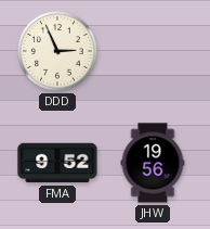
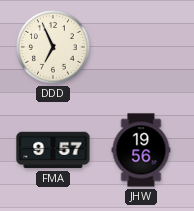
DDD: 2:56 -> 6:56 (53, 47)
FMA: 9:52 -> 9:57 (53, 150)
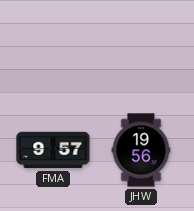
DDD: 6:56 -> none (53, 47)
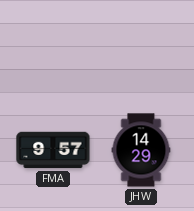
JHW: 19:56 -> 14:29 (141, 150)
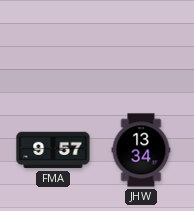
JHW: 14:29 -> 13:34 (141, 150)
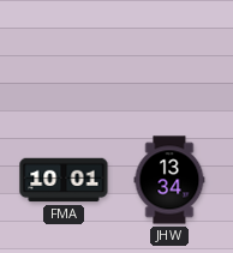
FMA: 9:57 -> 10:01 (64, 180)
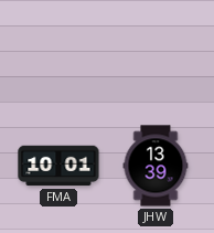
JHW: 13:34 -> 13:39 (156, 166)
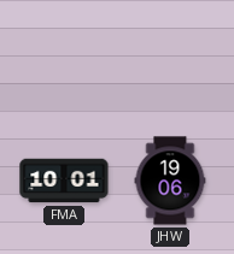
JHW: 13:39 -> 19:06 (170, 181)
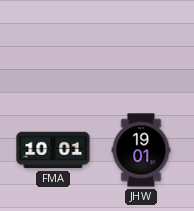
JHW: 19:06 -> 19:01 (141, 150)
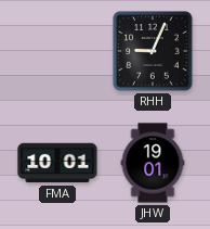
RHH: none -> 9:04 (153, 51)
